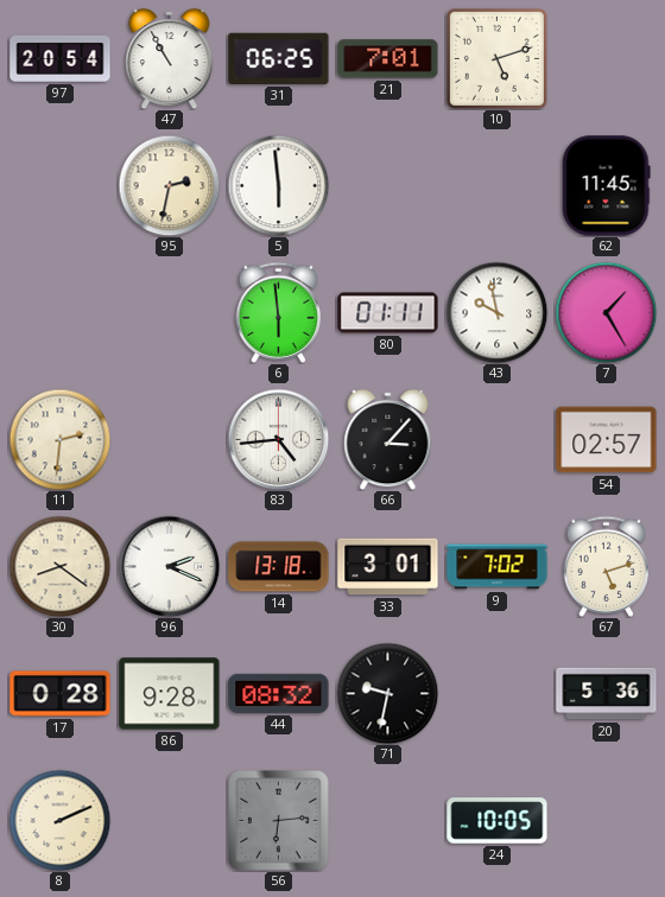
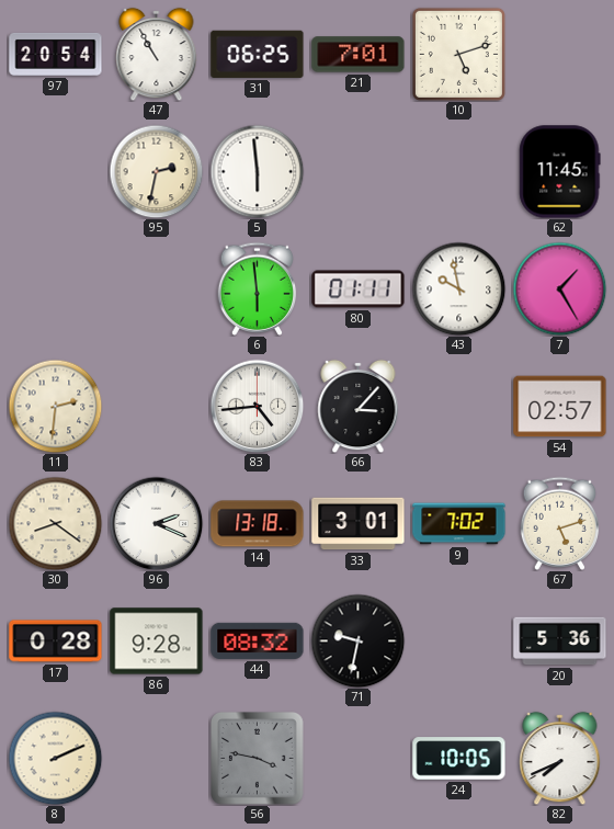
56: 6:14 -> 3:47 (258, 759)
82: none -> 7:41 (560, 758)
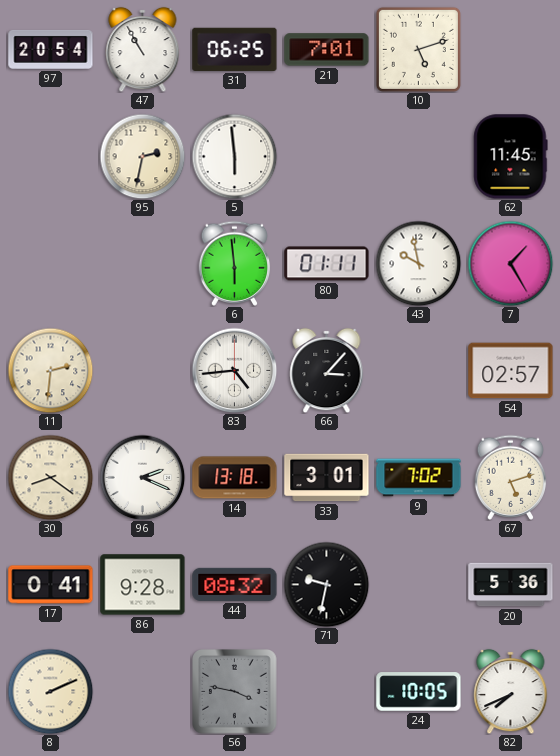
17: 0:28 -> 0:41 (51, 585)
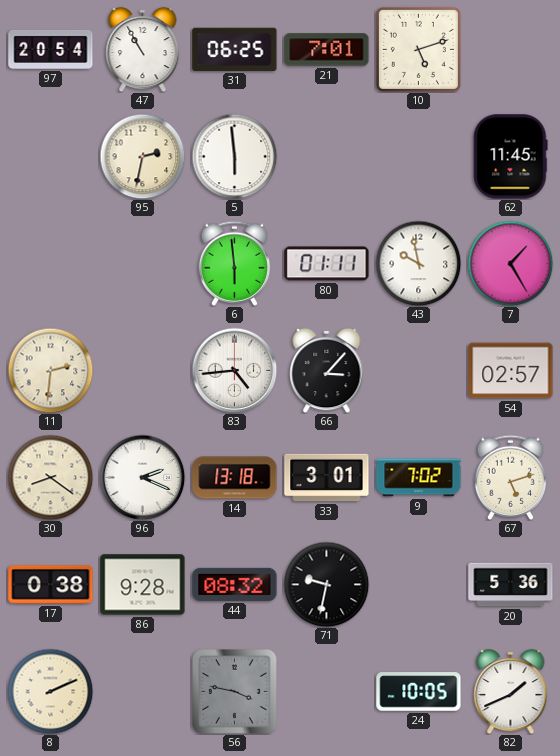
17: 0:41 -> 0:38 (51, 585)
82: 7:41 -> 1:41 (511, 691)
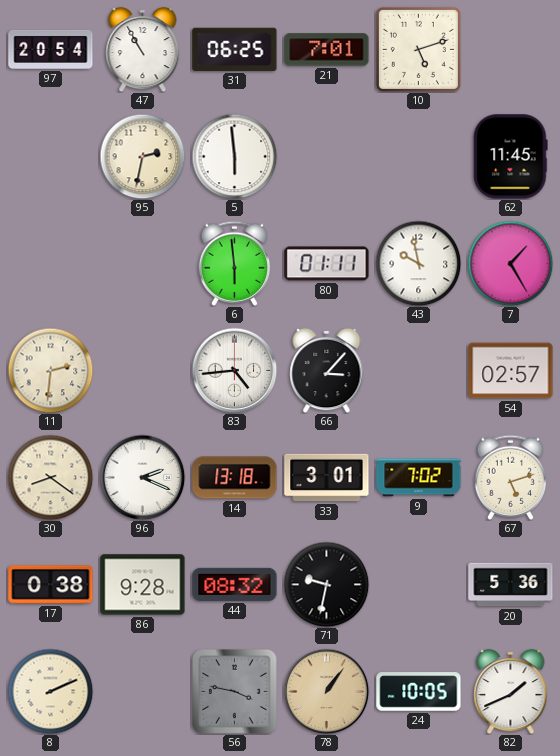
78: none -> 1:06 (326, 691)
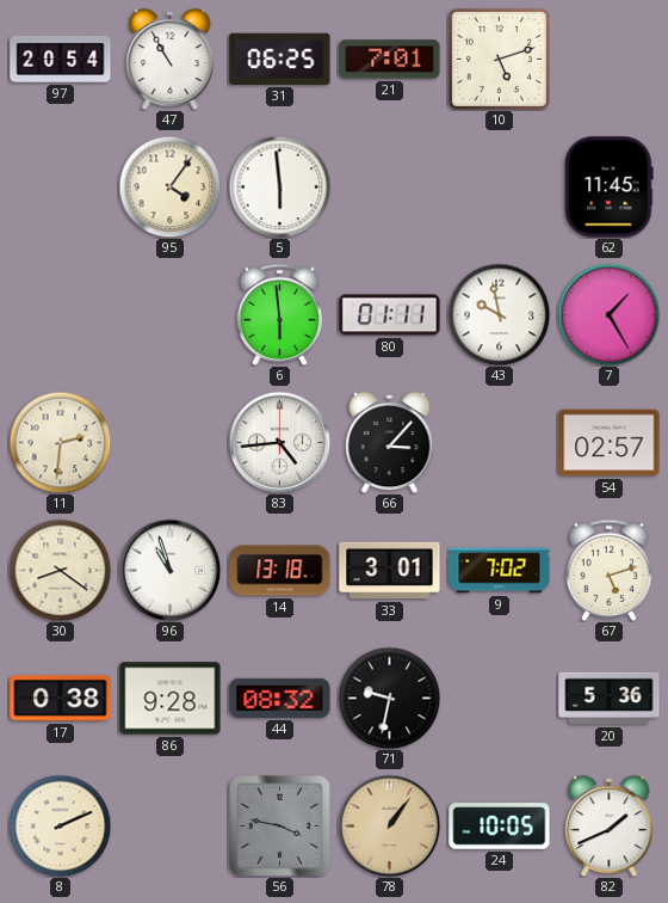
95: 2:32 -> 4:06 (169, 186)
96: 2:19 -> 10:57 (169, 570)
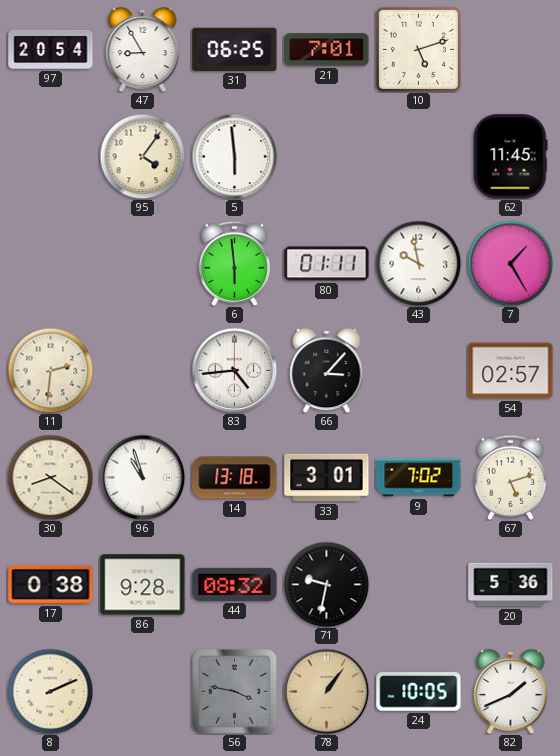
47: 10:55 -> 8:55 (143, 49)
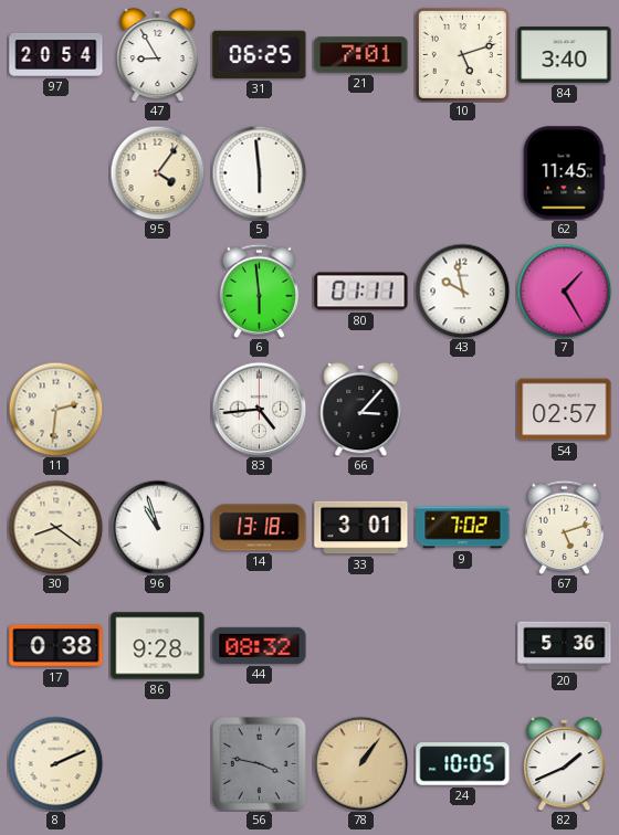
84: none -> 3:40 (565, 55)
71: 9:32 -> none (326, 584)
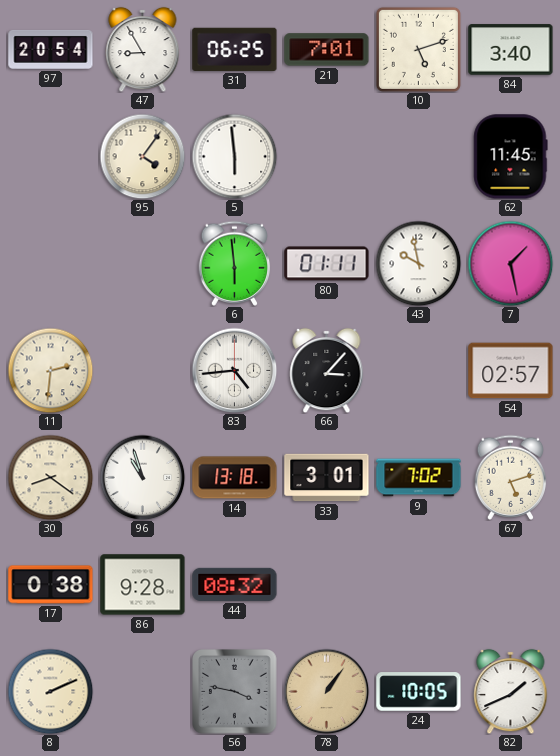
7: 1:25 -> 1:28 (510, 263)
20: 5:36 -> none (565, 646)
